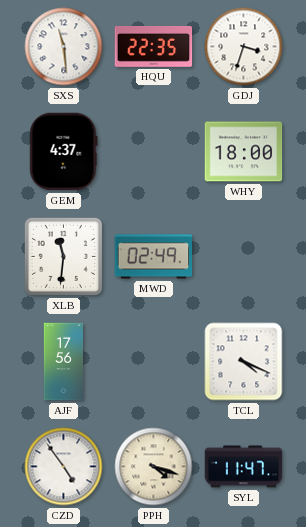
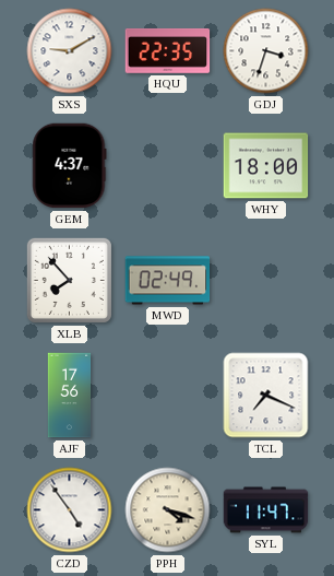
SXS: 11:29 -> 9:10 (70, 51)
XLB: 11:31 -> 7:53 (69, 280)
TCL: 4:19 -> 7:19 (266, 396)
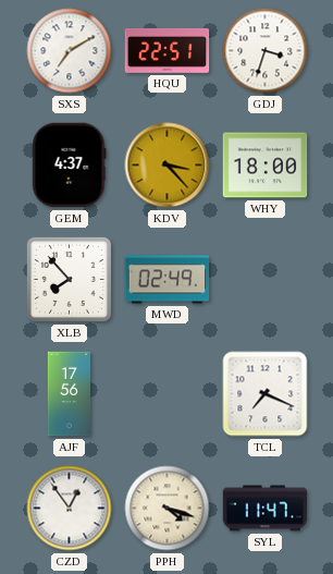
SXS: 9:10 -> 7:10 (70, 51)
HQU: 22:35 -> 22:51 (168, 51)
KDV: none -> 3:23 (168, 166)
CZD: 4:54 -> 12:54 (70, 509)
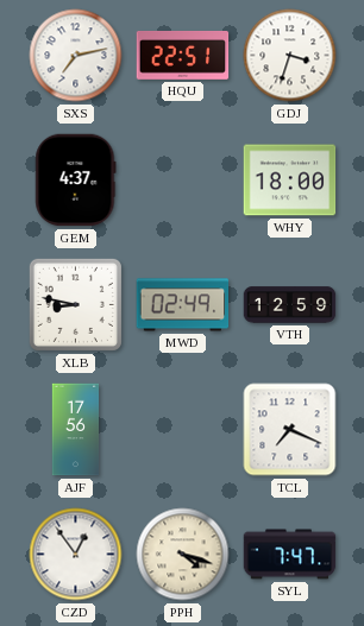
SXS: 7:10 -> 7:13 (76, 56)
KDV: 3:23 -> none (168, 166)
XLB: 7:53 -> 8:47 (75, 304)
VTH: none -> 12:59 (290, 305)
SYL: 11:47 -> 7:47 (290, 555)
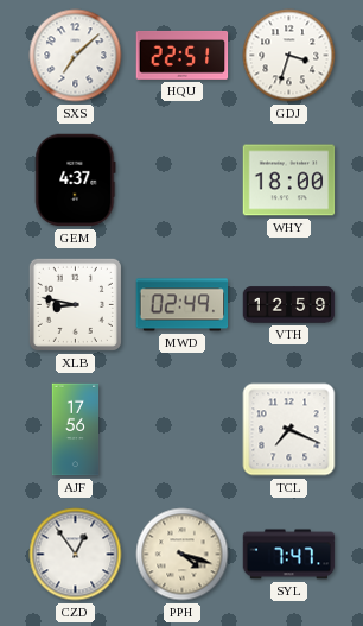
SXS: 7:13 -> 7:08 (76, 56)
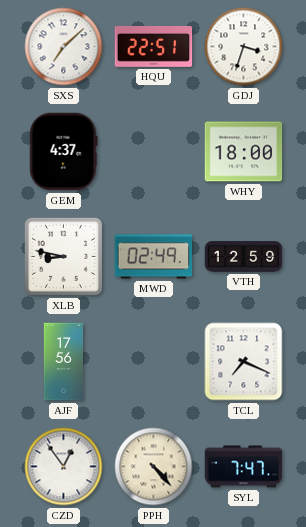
PPH: 4:18 -> 4:23 (154, 467)
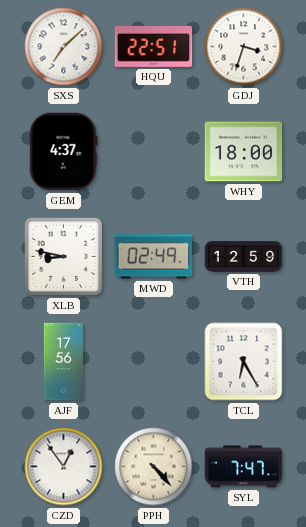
TCL: 7:19 -> 6:25 (244, 362)
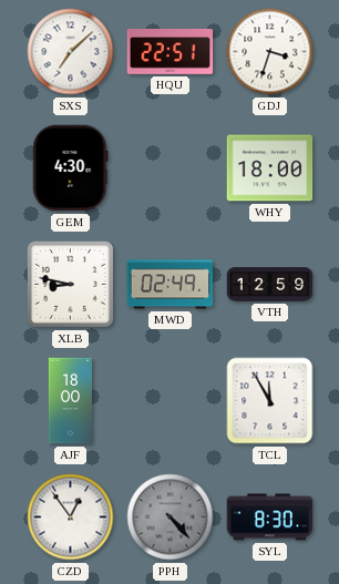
GEM: 4:37 -> 4:30 (71, 168)
AJF: 17:56 -> 18:00 (71, 401)
TCL: 6:25 -> 11:55 (270, 401)
PPH dial: cream -> grey (171, 518)
SYL: 7:47 -> 8:30 (270, 518)
